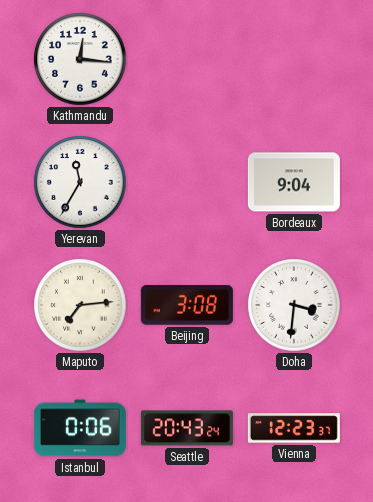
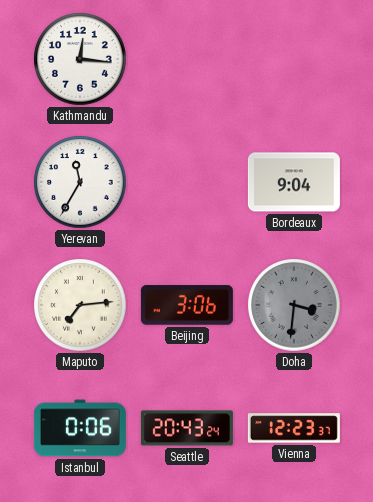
Beijing: 3:08 -> 3:06 (187, 305)
Doha dial: white -> grey (294, 305)
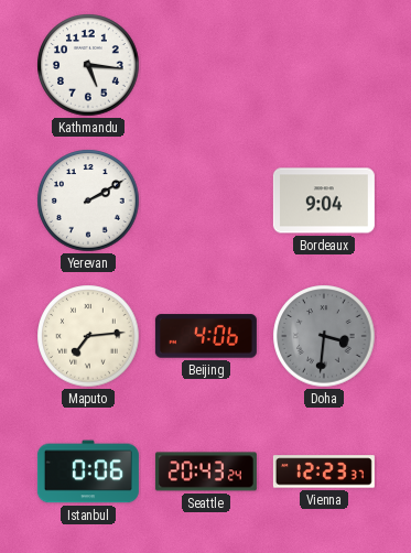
Kathmandu: 12:16 -> 5:16 (88, 65)
Yerevan: 11:35 -> 2:10 (88, 200)
Beijing: 3:06 -> 4:06 (206, 336)
